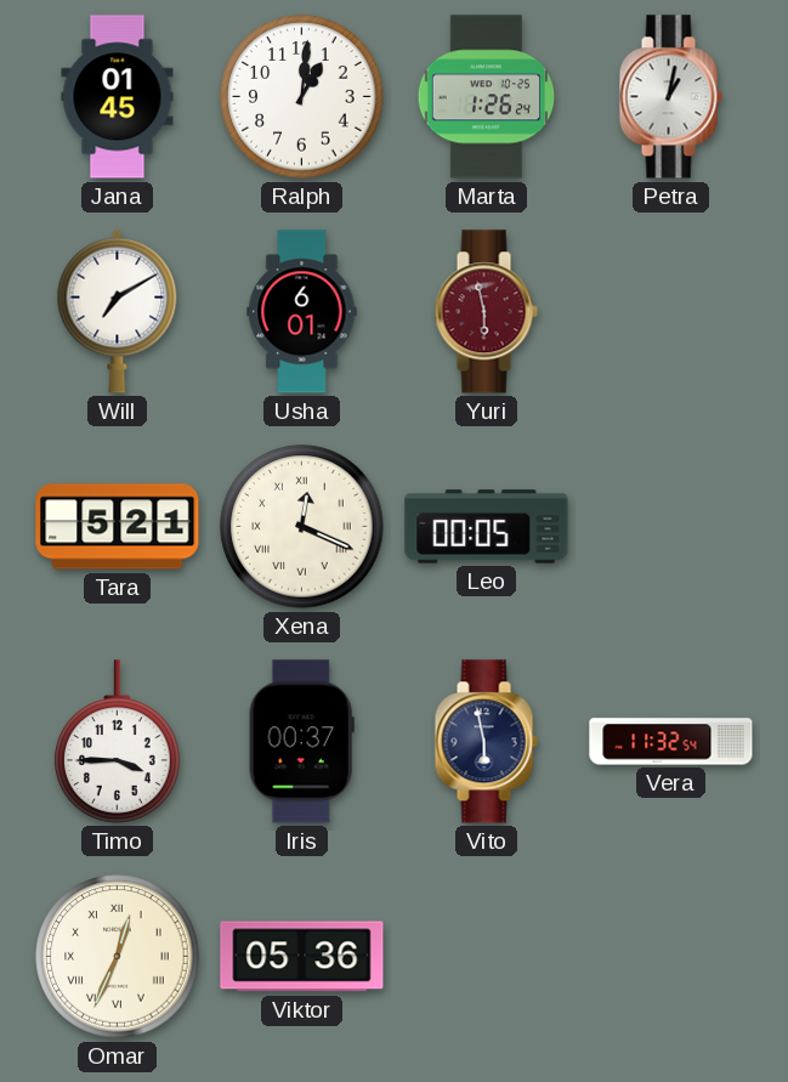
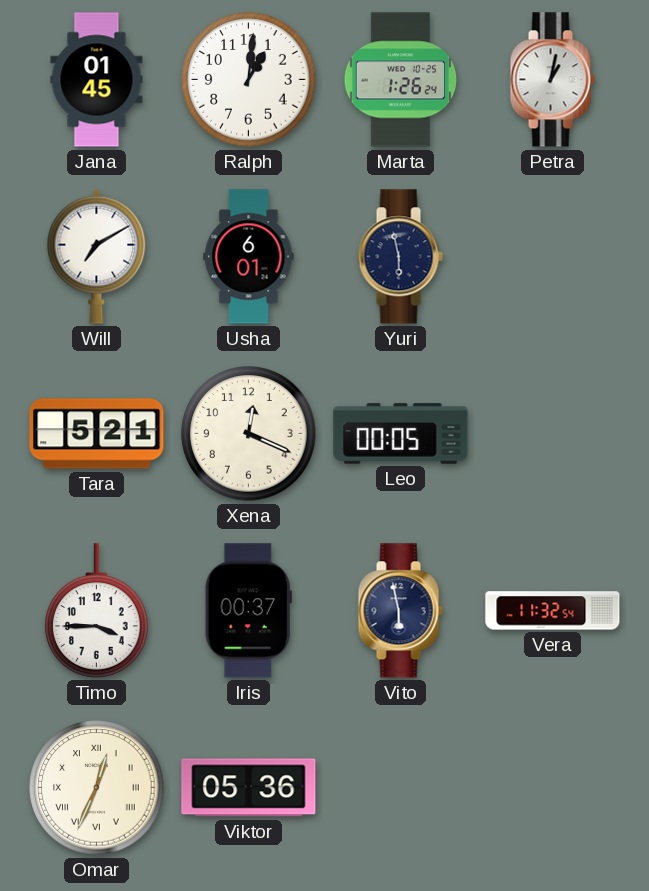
Yuri dial: burgundy -> navy (400, 257)
Xena numerals: Roman -> Arabic (249, 434)
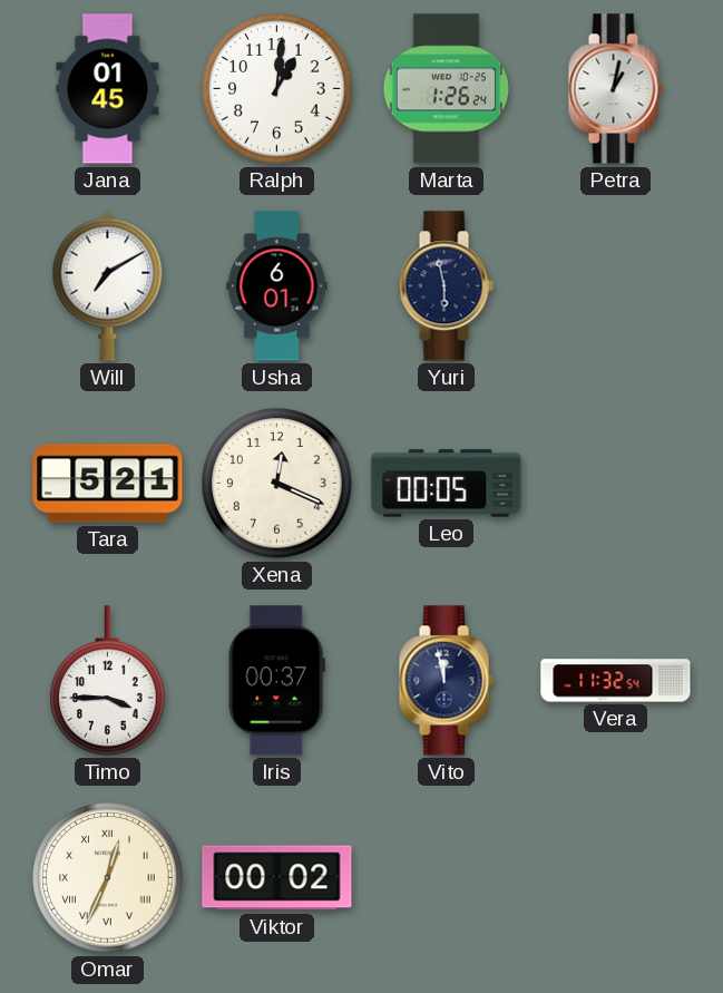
Vito: 5:58 -> 11:58 (446, 681)
Viktor: 05:36 -> 00:02 (277, 878)
